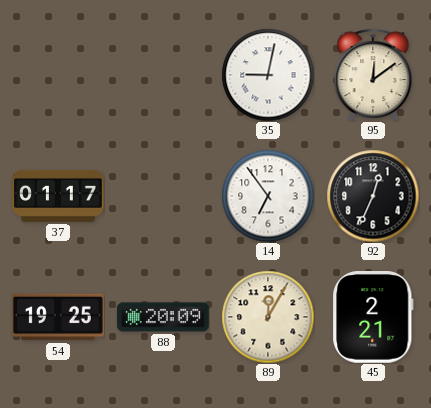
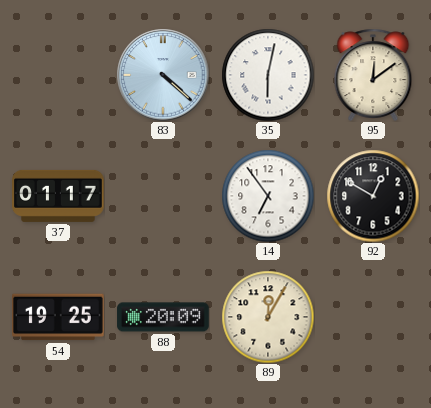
83: none -> 4:22 (163, 75)
35: 9:02 -> 6:02 (268, 75)
92: 12:34 -> 12:50 (373, 196)
45: 2:21 -> none (373, 318)
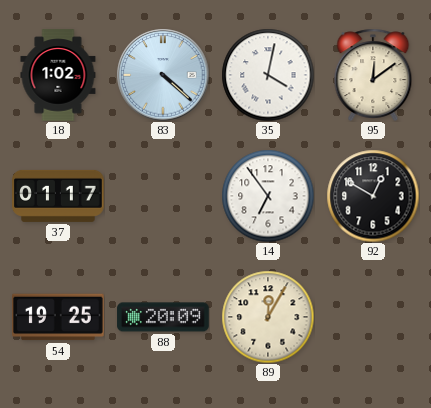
18: none -> 1:02 (58, 75)
35: 6:02 -> 4:02 (268, 75)
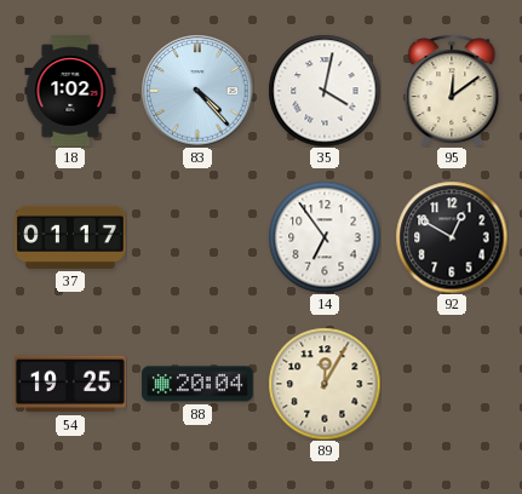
83: 4:22 -> 4:23 (197, 91)
88: 20:09 -> 20:04 (197, 384)
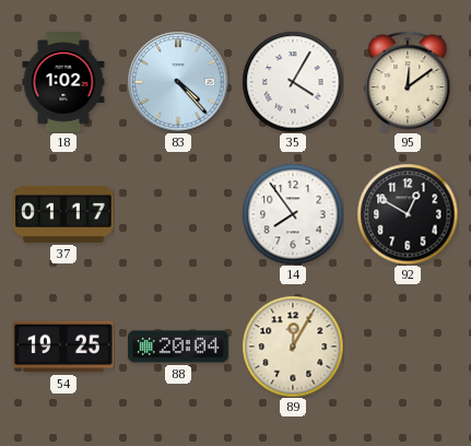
35: 4:02 -> 4:05 (293, 82)
14: 6:54 -> 7:54 (293, 214)
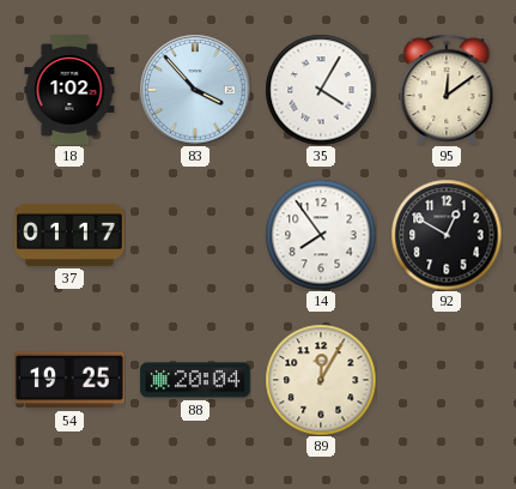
83: 4:23 -> 3:53 (195, 90)
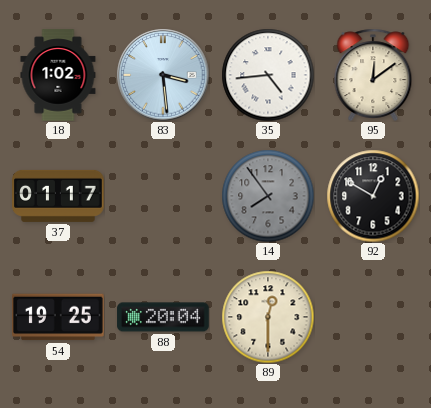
83: 3:53 -> 3:29 (163, 75)
35: 4:05 -> 4:44 (268, 75)
14 dial: white -> grey (268, 196)
89: 12:05 -> 12:30 (268, 317)
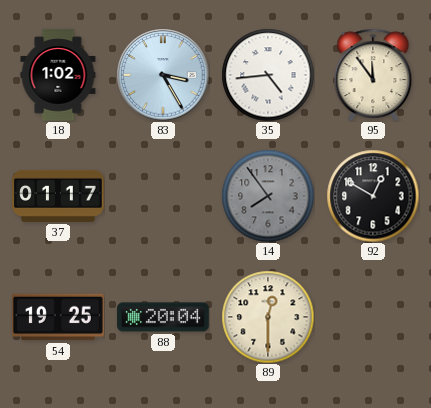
83: 3:29 -> 3:25 (163, 75)
95: 12:09 -> 11:54 (373, 75)
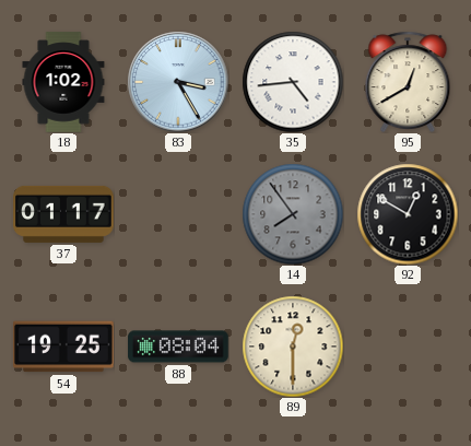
95: 11:54 -> 12:40 (408, 82)
88: 20:04 -> 08:04 (178, 347)
